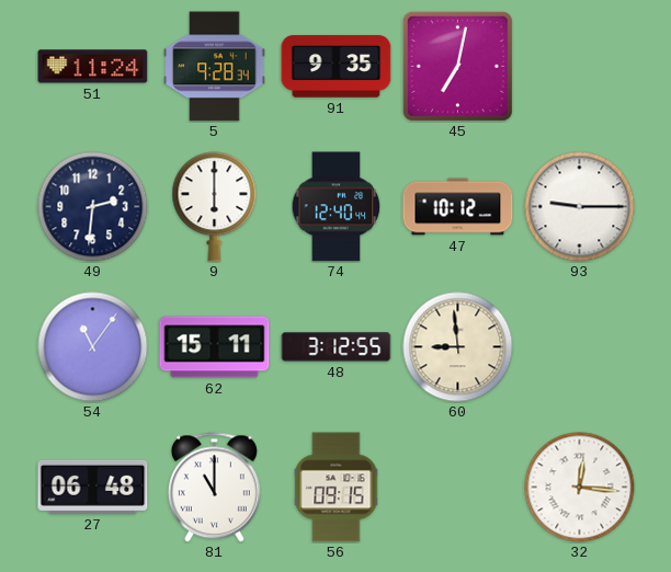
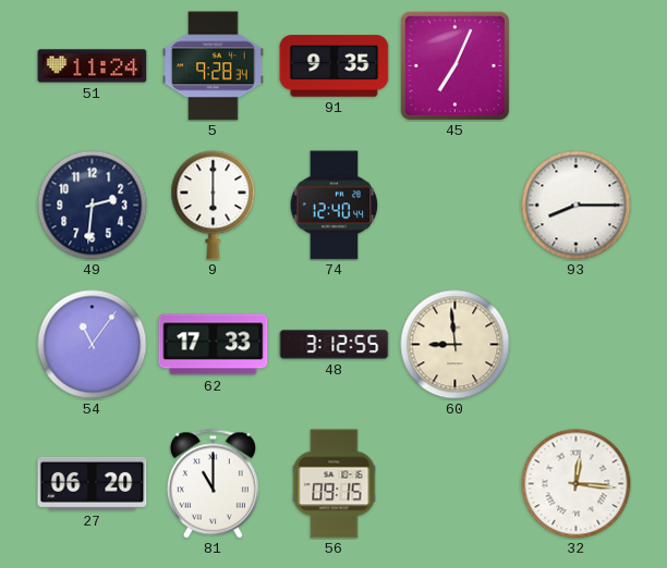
45: 7:02 -> 7:04 (454, 65)
47: 10:12 -> none (458, 207)
93: 9:15 -> 8:15 (577, 206)
62: 15:11 -> 17:33 (214, 345)
27: 06:48 -> 06:20 (93, 483)
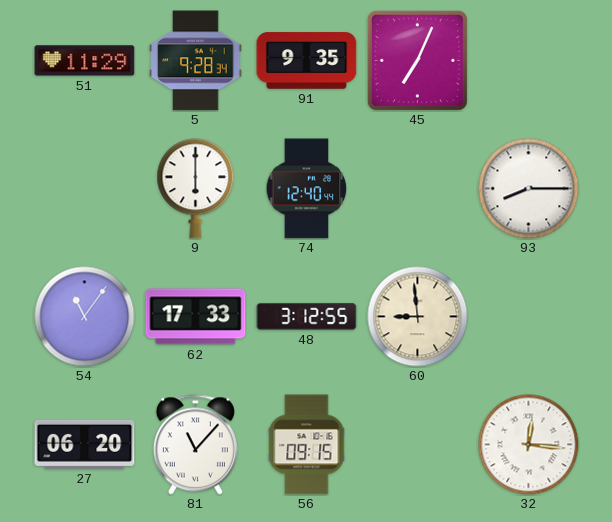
51: 11:24 -> 11:29 (85, 61)
49: 2:31 -> none (93, 206)
81: 11:00 -> 11:07 (195, 445)
